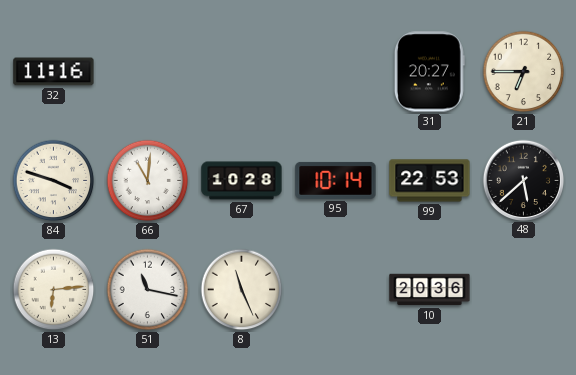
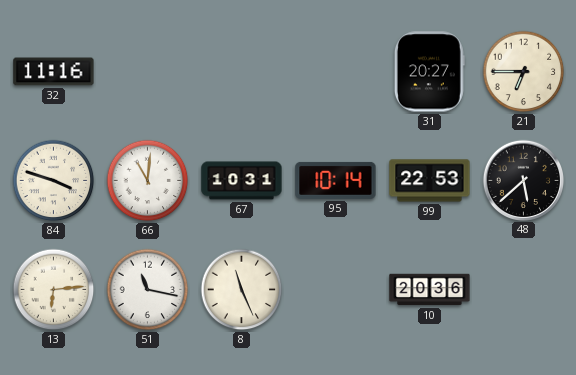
67: 10:28 -> 10:31 (242, 181)
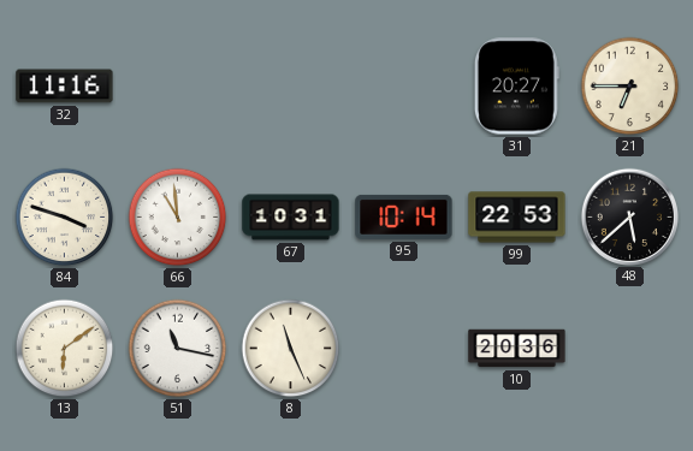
66: 11:01 -> 10:59 (178, 218)
13: 6:14 -> 6:09 (65, 349)
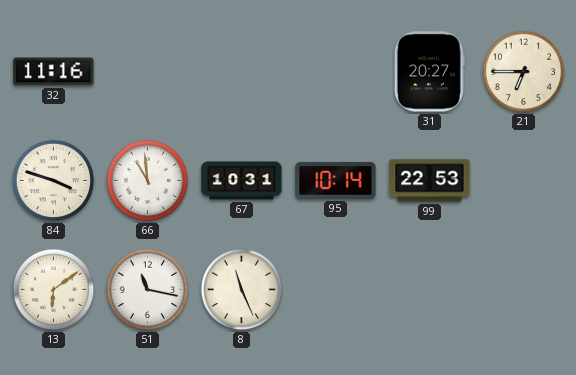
48: 5:38 -> none (629, 216)
10: 20:36 -> none (517, 349)
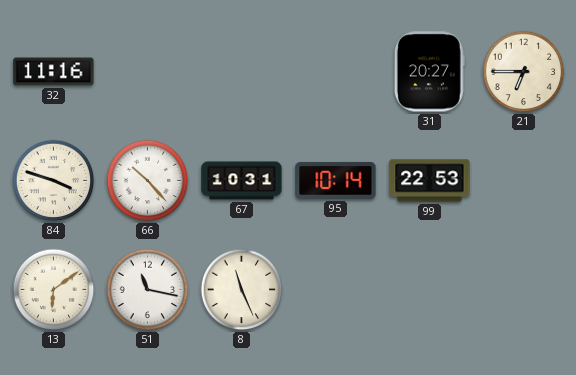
66: 10:59 -> 10:23 (148, 181)
